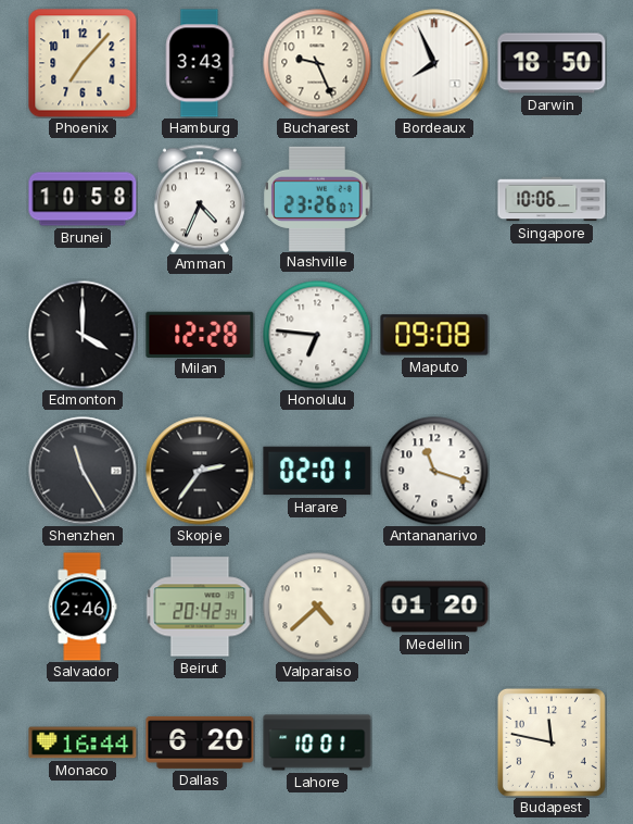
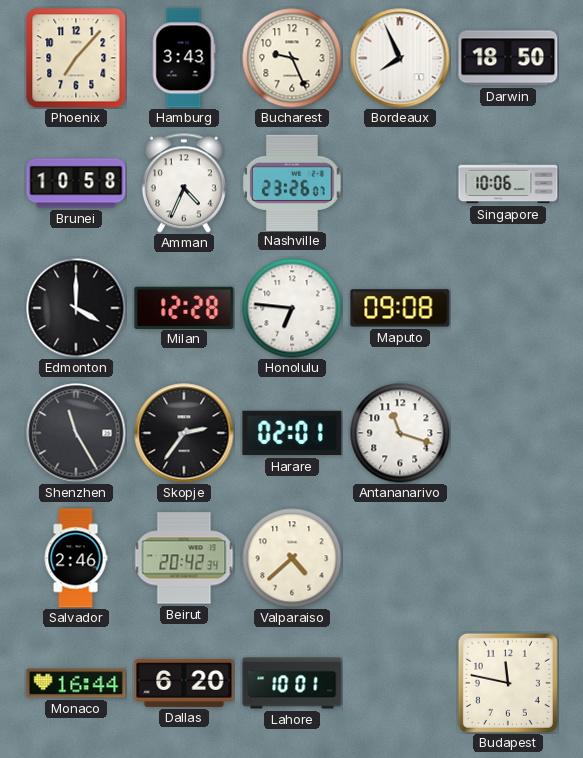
Medellin: 01:20 -> none (434, 607)
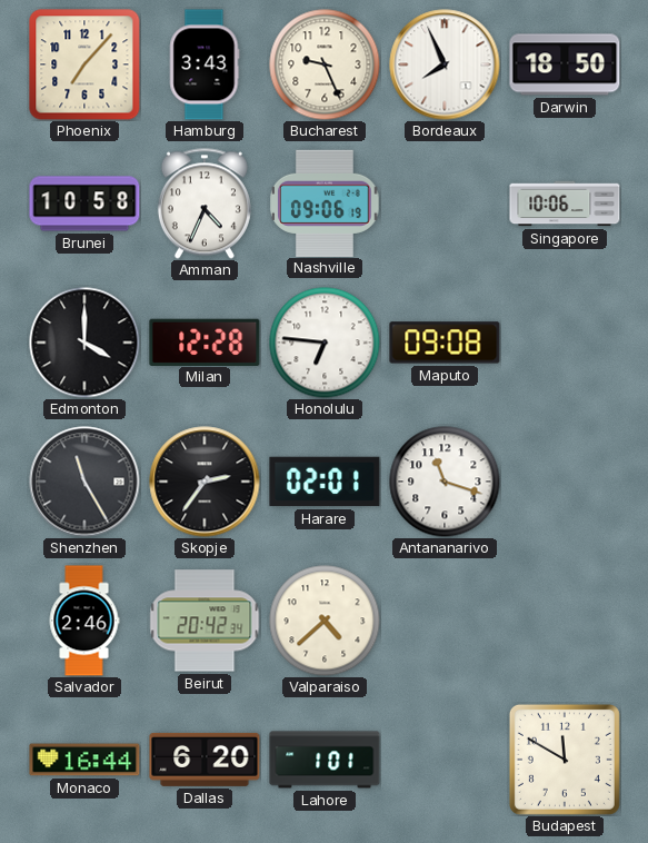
Nashville: 23:26 -> 09:06 (325, 202)
Lahore: 10:01 -> 1:01 (325, 760)
Budapest: 11:47 -> 11:50 (565, 760)
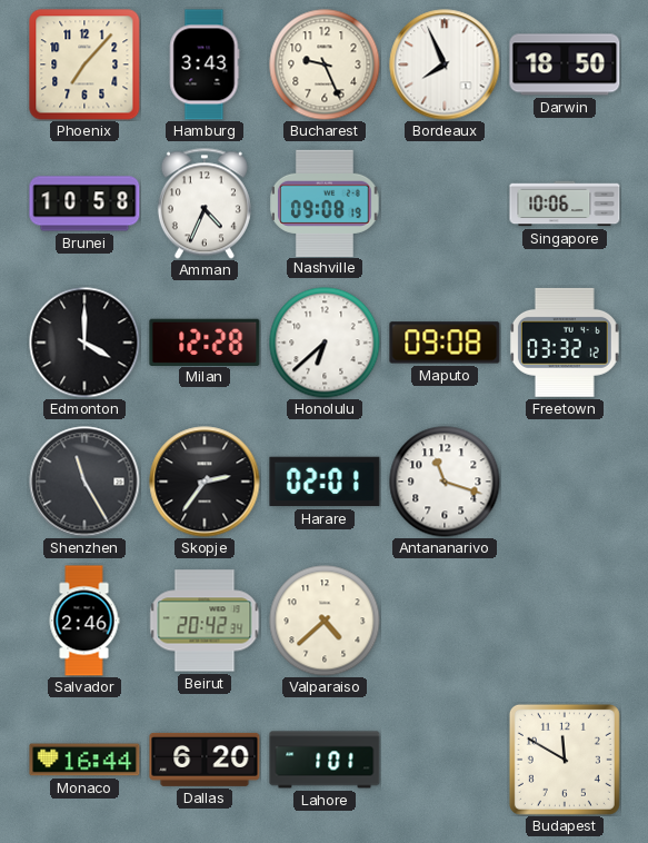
Nashville: 09:06 -> 09:08 (325, 202)
Honolulu: 6:46 -> 6:38 (325, 343)
Freetown: none -> 03:32 (565, 343)
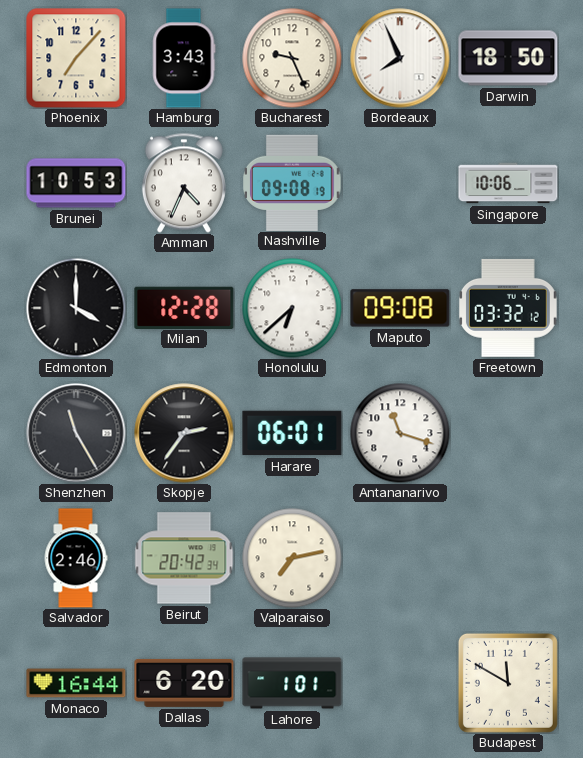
Brunei: 10:58 -> 10:53 (76, 183)
Harare: 02:01 -> 06:01 (292, 433)
Valparaiso: 4:38 -> 7:13 (292, 558)
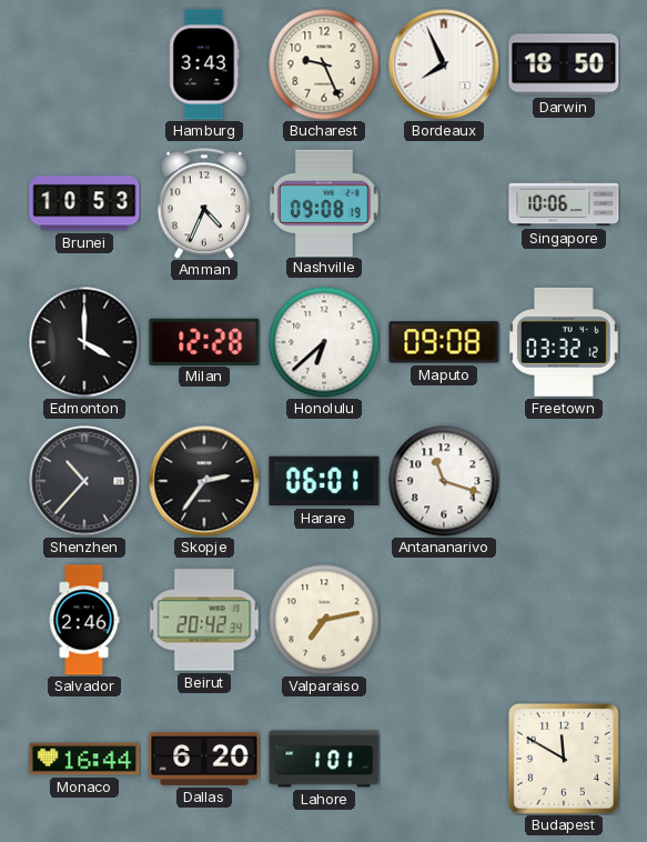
Phoenix: 7:07 -> none (76, 58)
Shenzhen: 11:25 -> 10:37 (84, 481)
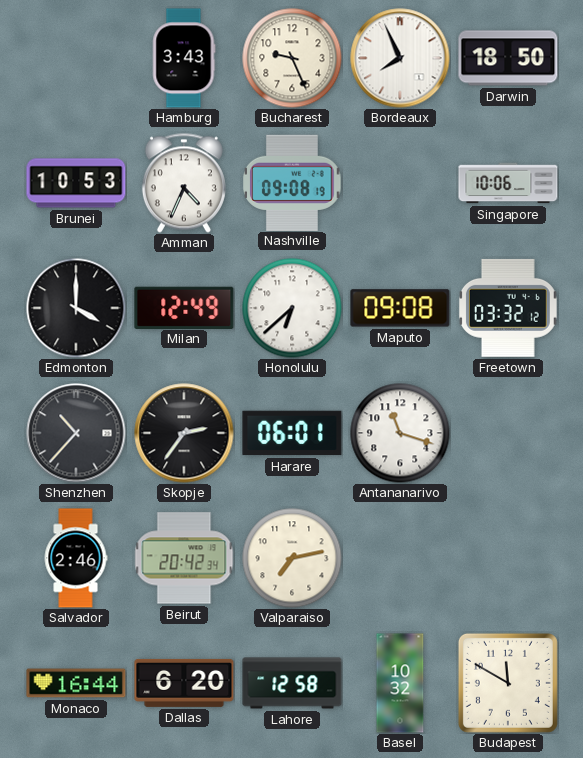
Milan: 12:28 -> 12:49 (184, 307)
Lahore: 1:01 -> 12:58 (292, 683)
Basel: none -> 10:32 (400, 683)
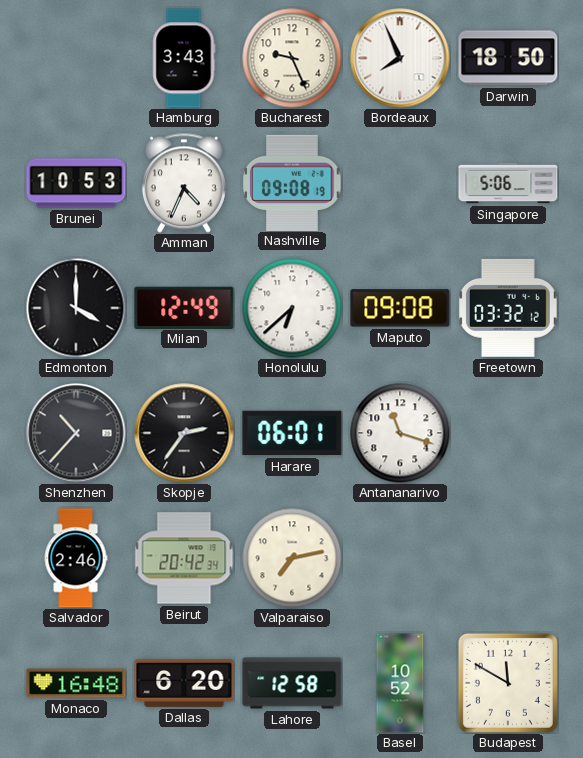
Singapore: 10:06 -> 5:06 (508, 183)
Monaco: 16:44 -> 16:48 (76, 683)
Basel: 10:32 -> 10:52 (400, 683)
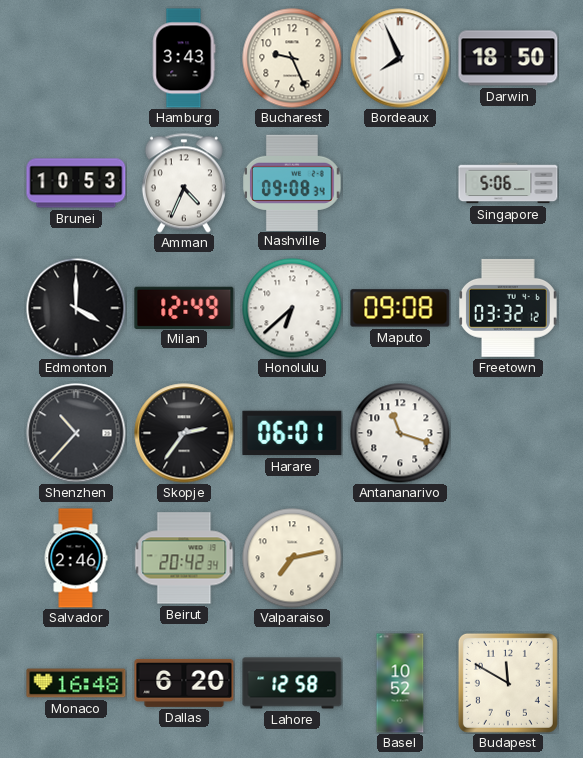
Nashville: 09:08:19 -> 09:08:34 (292, 182)
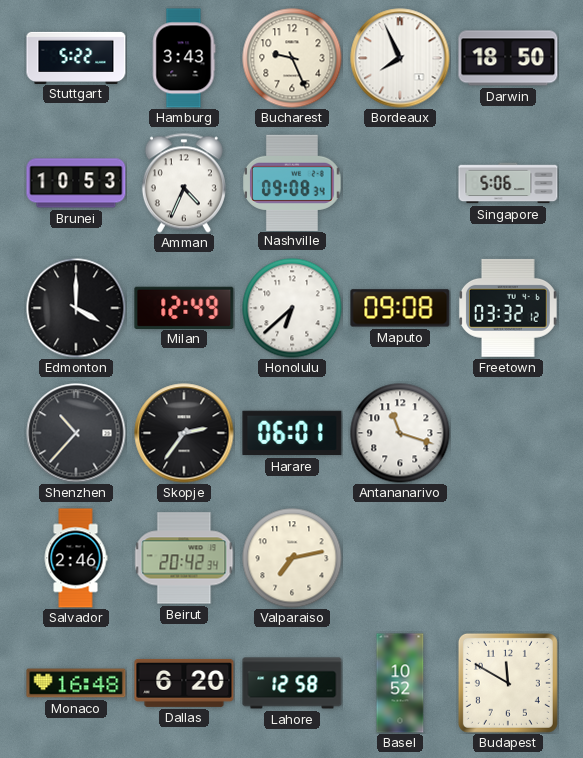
Stuttgart: none -> 5:22 (76, 57)
